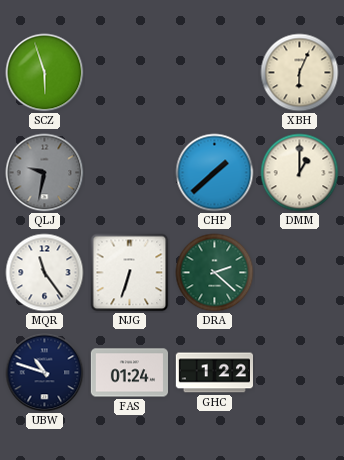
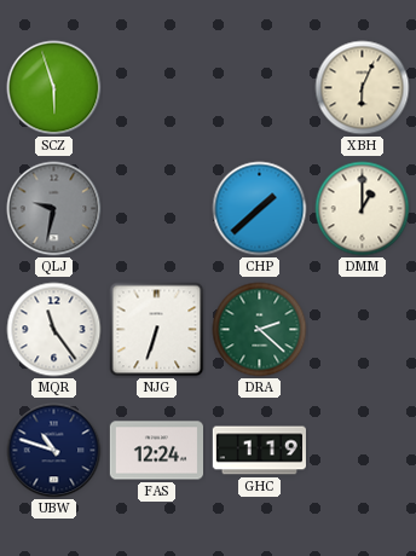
FAS: 01:24 -> 12:24 (156, 451)
GHC: 1:22 -> 1:19 (259, 451)
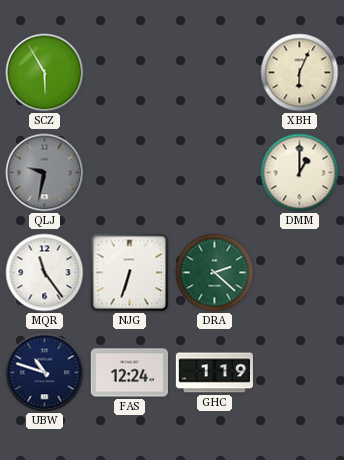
SCZ: 5:57 -> 5:55 (45, 73)
CHP: 1:38 -> none (260, 209)
